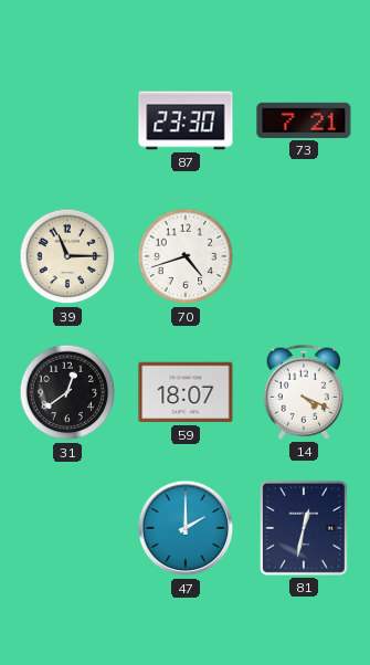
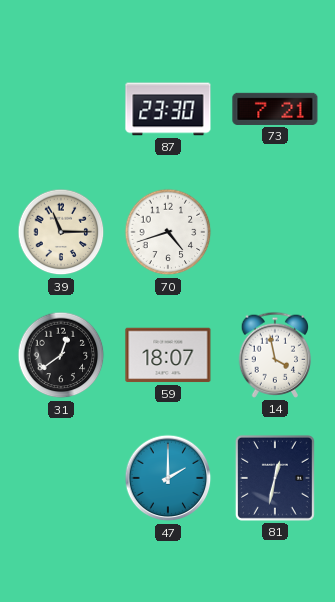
14: 4:19 -> 3:58 (275, 355)
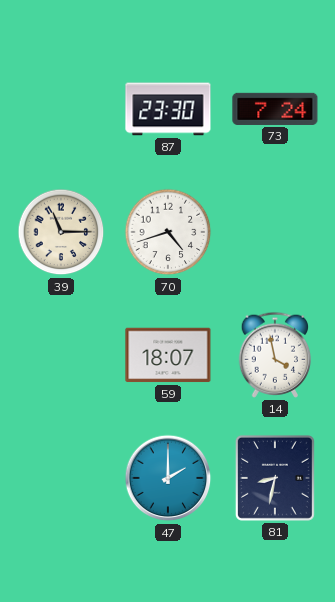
73: 7:21 -> 7:24 (275, 109)
31: 12:39 -> none (61, 355)
81: 12:32 -> 8:32 (275, 478)
